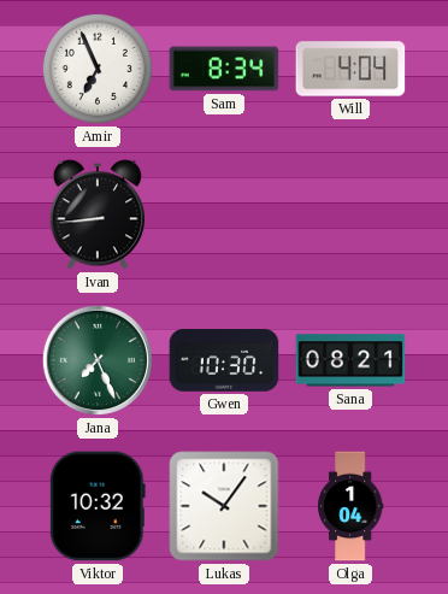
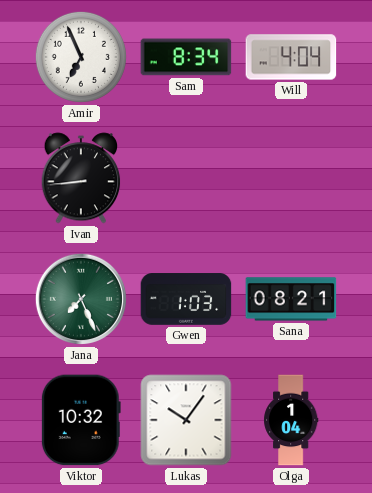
Gwen: 10:30 -> 1:03 (186, 299)
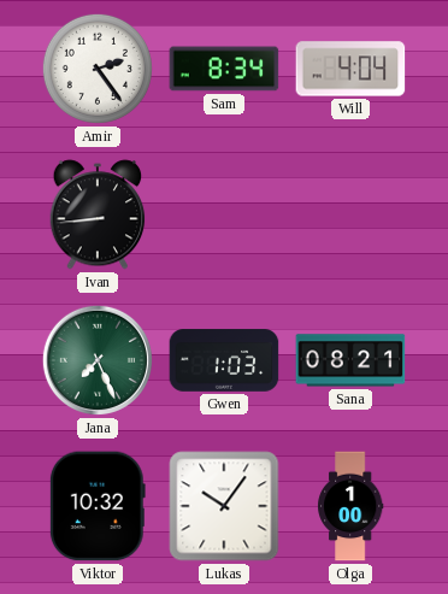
Amir: 6:56 -> 2:24 (98, 69)
Olga: 1:04 -> 1:00 (352, 506)
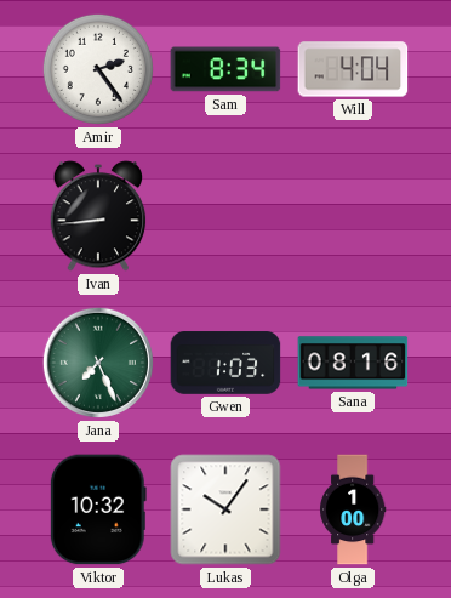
Sana: 08:21 -> 08:16 (353, 363)
